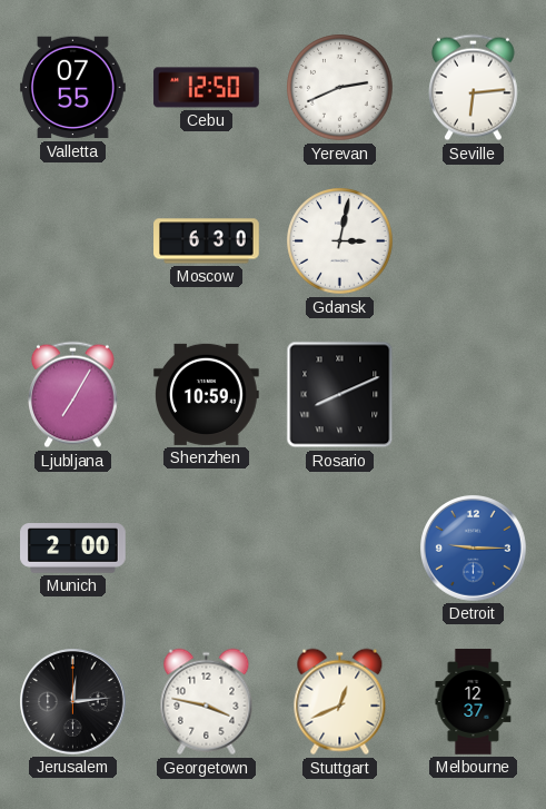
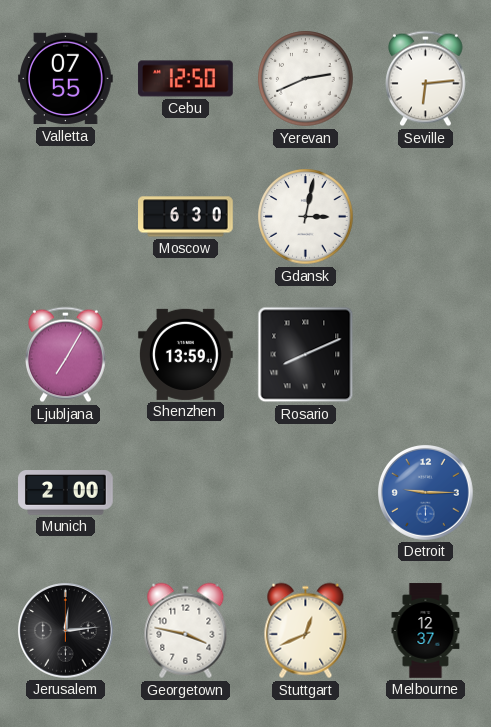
Shenzhen: 10:59 -> 13:59 (186, 354)
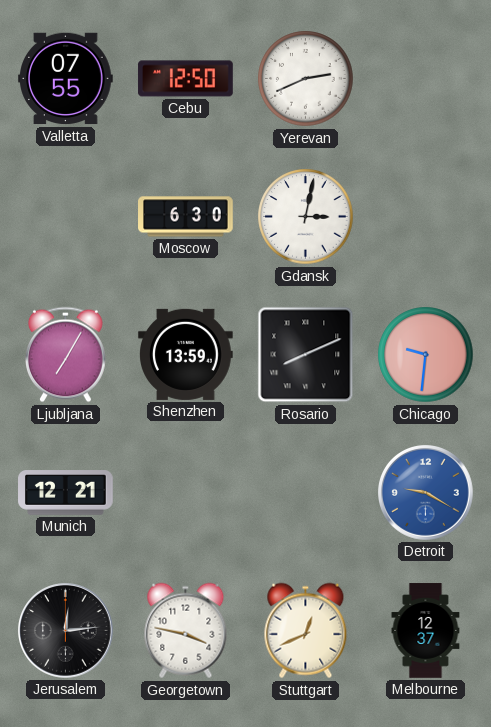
Seville: 6:14 -> none (426, 79)
Chicago: none -> 9:31 (426, 355)
Munich: 2:00 -> 12:21 (66, 493)
Detroit: 9:15 -> 9:20 (426, 493)
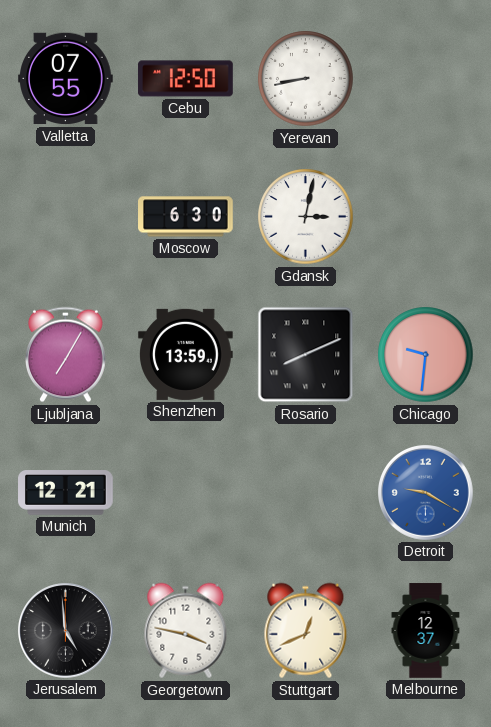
Yerevan: 2:41 -> 8:43 (306, 79)
Jerusalem: 12:14 -> 4:59 (66, 631)
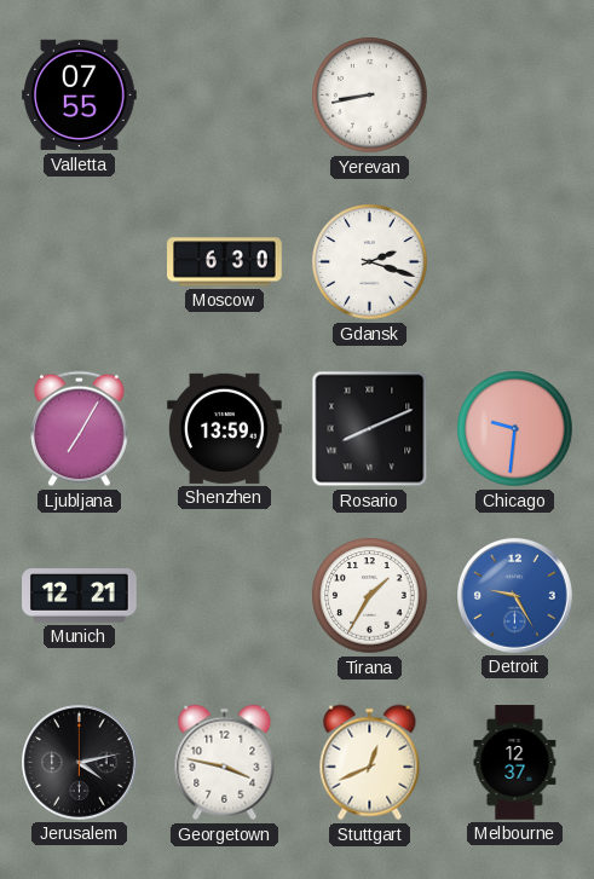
Cebu: 12:50 -> none (186, 79)
Gdansk: 3:02 -> 2:18 (370, 262)
Tirana: none -> 1:35 (370, 596)
Detroit: 9:20 -> 9:25 (515, 596)
Jerusalem: 4:59 -> 4:13 (80, 763)
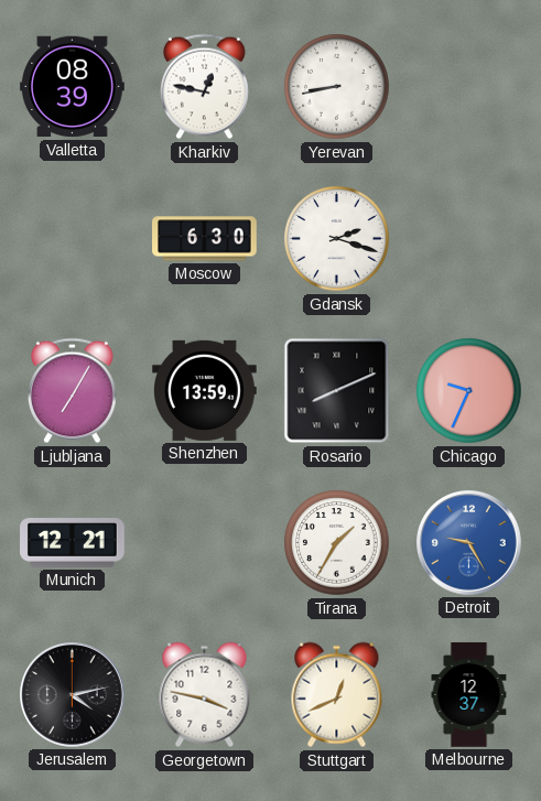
Valletta: 07:55 -> 08:39 (73, 87)
Kharkiv: none -> 12:47 (205, 87)
Chicago: 9:31 -> 9:34 (469, 391)
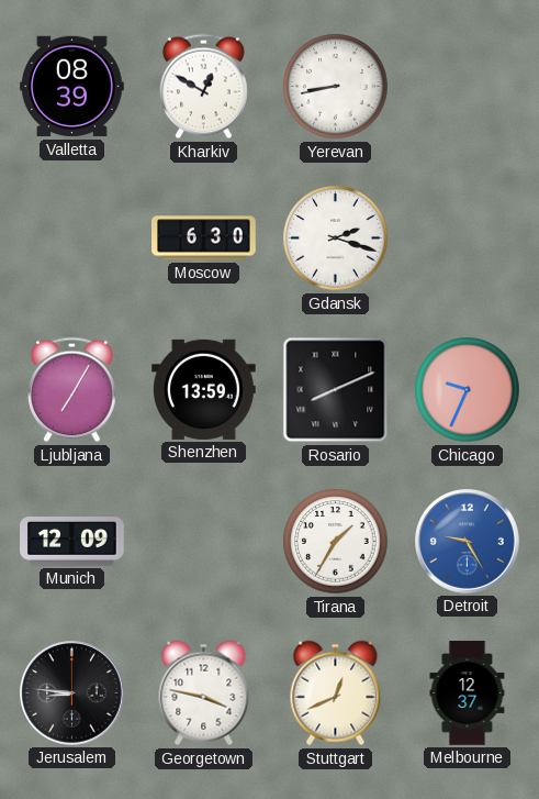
Kharkiv: 12:47 -> 12:50 (204, 87)
Munich: 12:21 -> 12:09 (72, 542)
Jerusalem: 4:13 -> 8:46 (72, 693)
